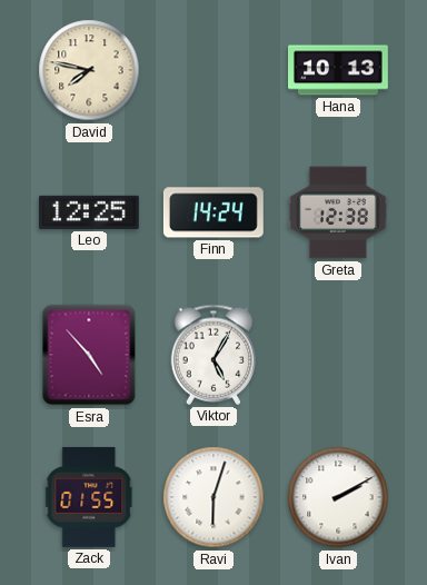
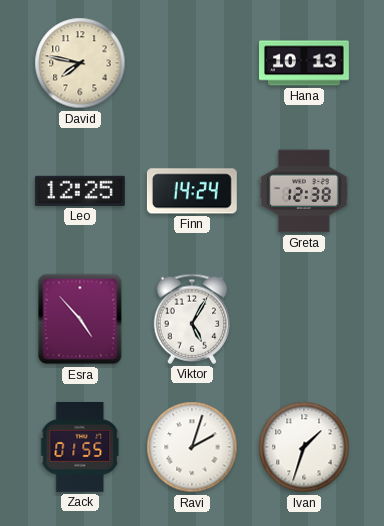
Ravi: 6:03 -> 2:03 (192, 447)
Ivan: 2:10 -> 1:33 (304, 447)
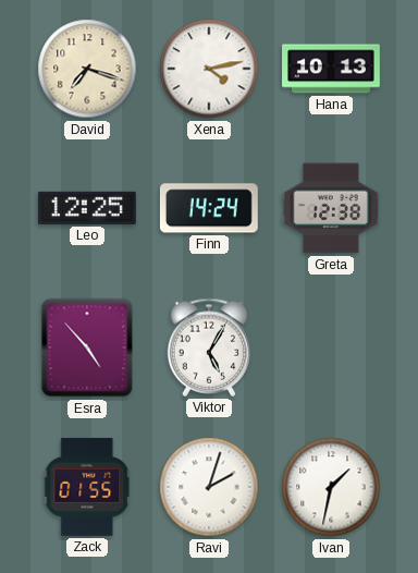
David: 7:47 -> 7:18 (87, 69)
Xena: none -> 4:13 (209, 69)
Ivan: 1:33 -> 1:32 (331, 487)
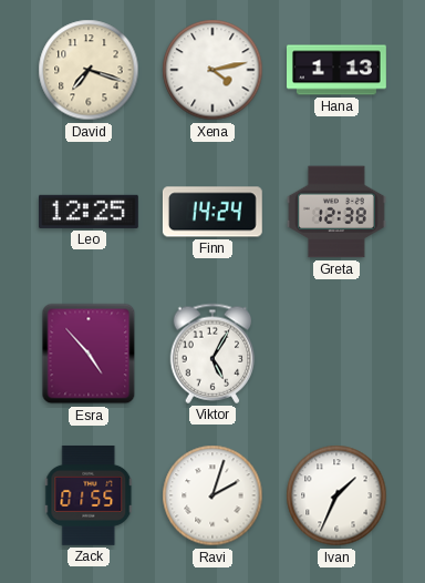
Hana: 10:13 -> 1:13 (338, 70)
Ivan: 1:32 -> 1:34 (336, 495)
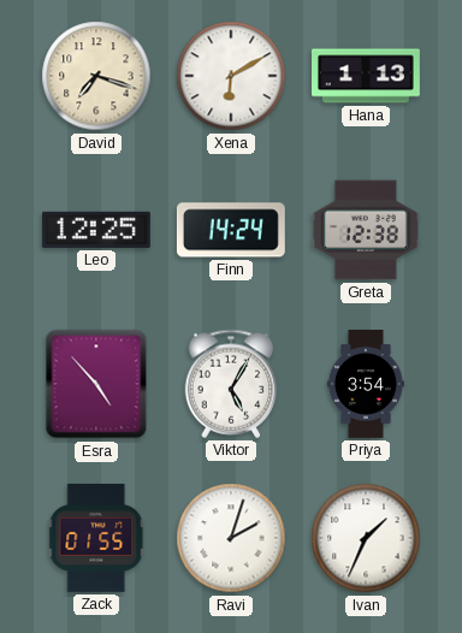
Xena: 4:13 -> 6:10 (231, 76)
Priya: none -> 3:54 (366, 385)
